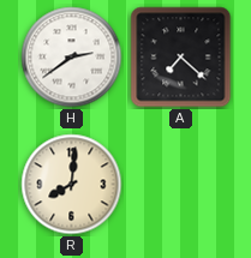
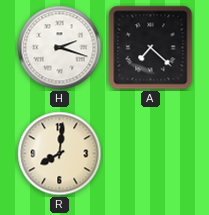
H: 2:39 -> 2:18 (60, 48)
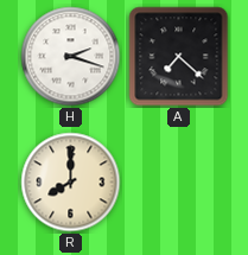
R: 8:01 -> 8:00 (71, 183)
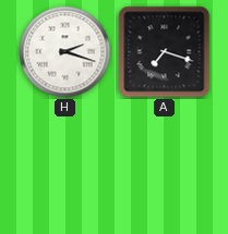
A: 7:22 -> 7:18 (165, 52)
R: 8:00 -> none (71, 183)
